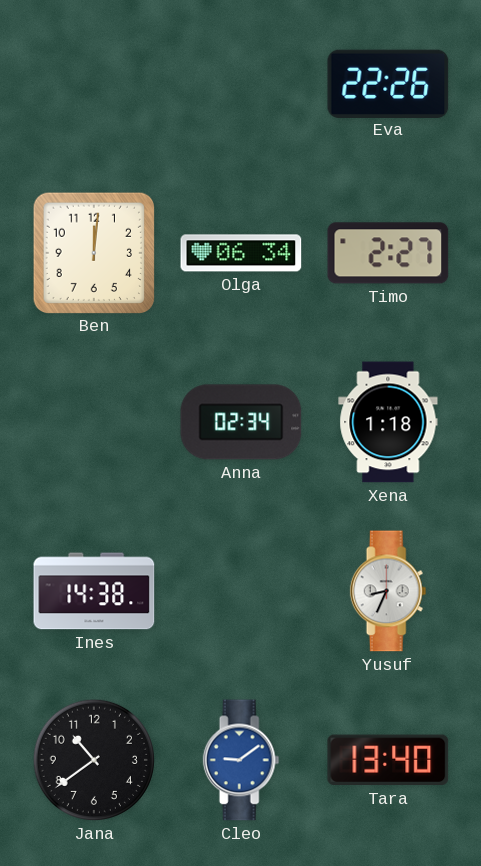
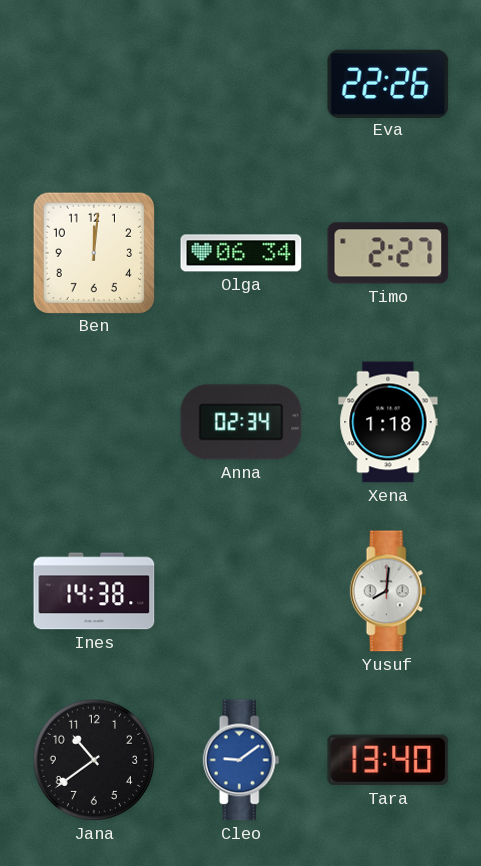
Yusuf: 8:34 -> 8:01 (388, 591)
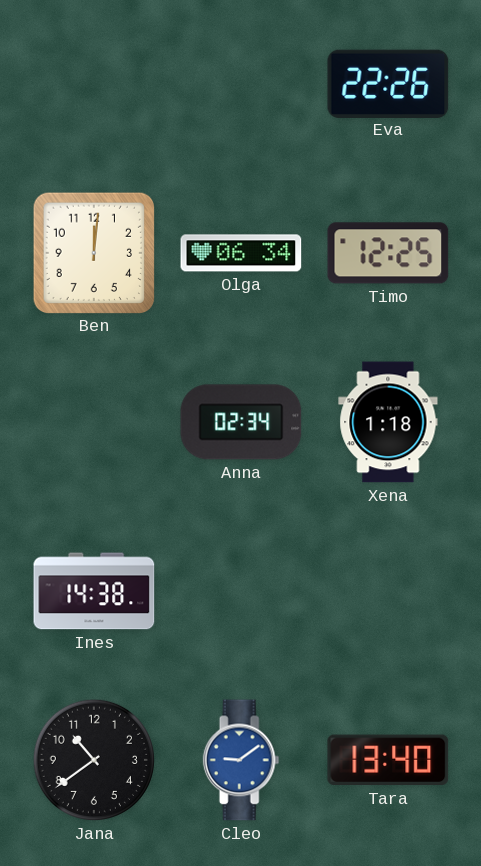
Timo: 2:27 -> 12:25 (388, 253)
Yusuf: 8:01 -> none (388, 591)
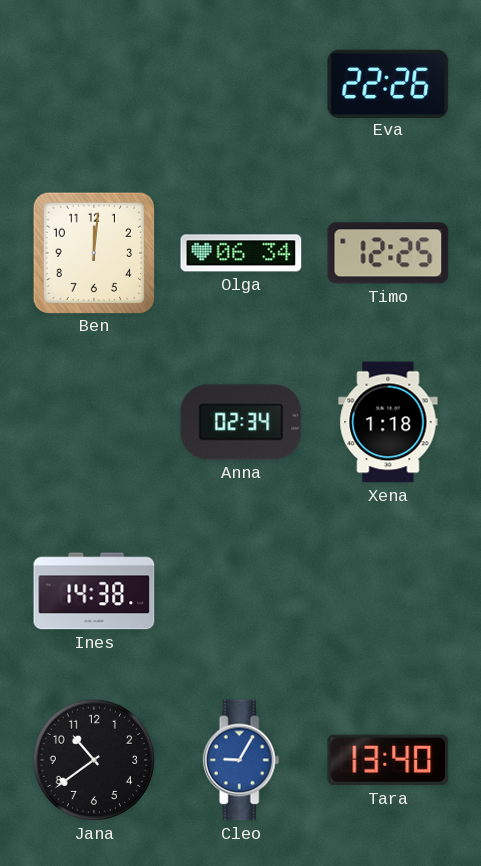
Cleo: 9:09 -> 9:05 (241, 760)
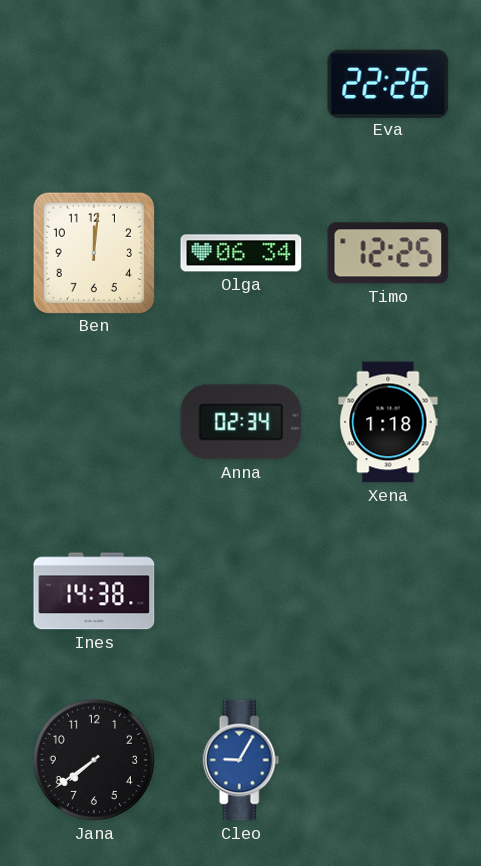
Jana: 10:39 -> 7:39 (94, 760)
Tara: 13:40 -> none (388, 760)
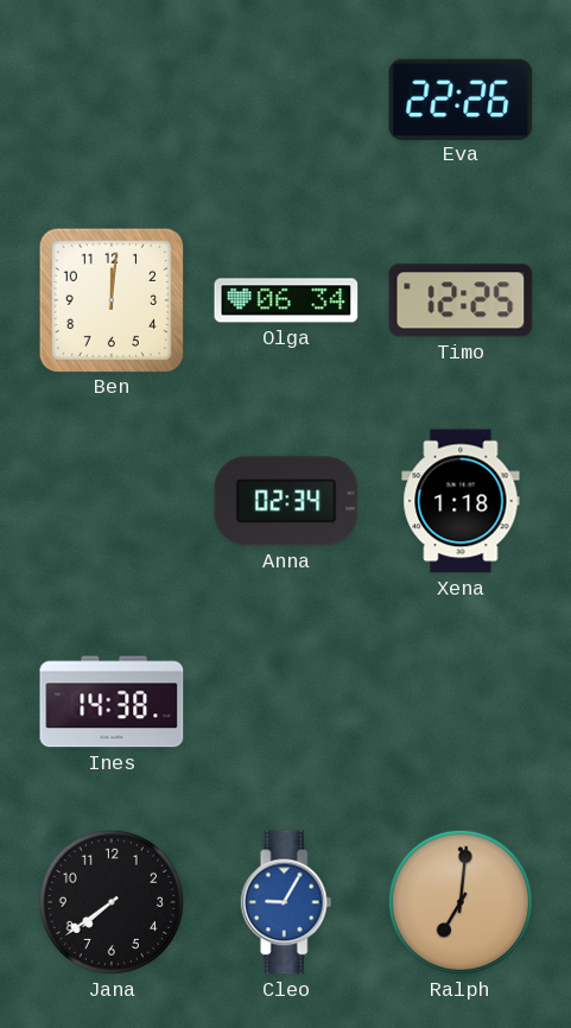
Ralph: none -> 7:01 (461, 902)
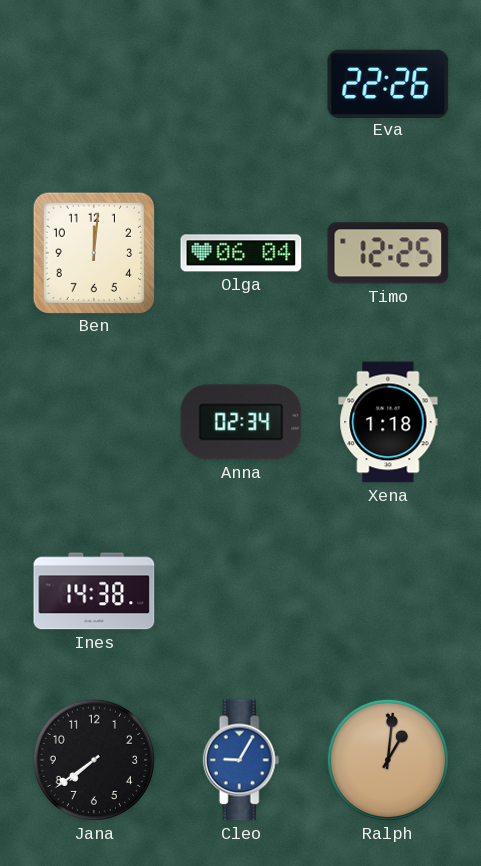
Olga: 06:34 -> 06:04 (241, 253)
Ralph: 7:01 -> 1:01 (388, 760)
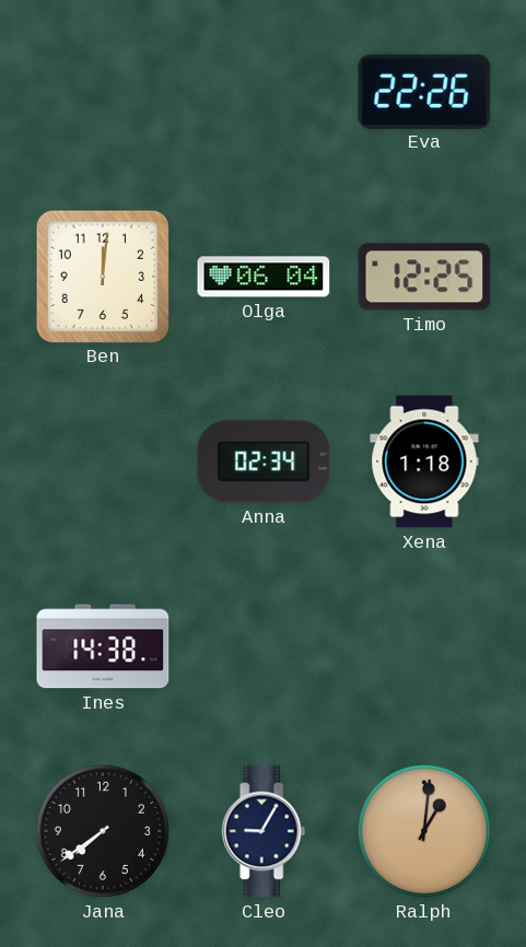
Cleo dial: blue -> navy (264, 831)
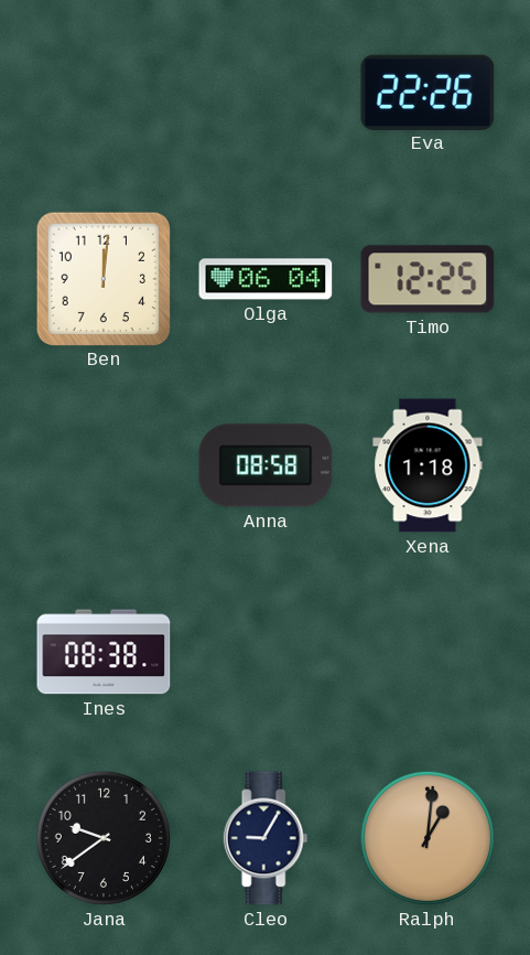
Anna: 02:34 -> 08:58 (266, 465)
Ines: 14:38 -> 08:38 (104, 652)
Jana: 7:39 -> 9:39 (104, 838)
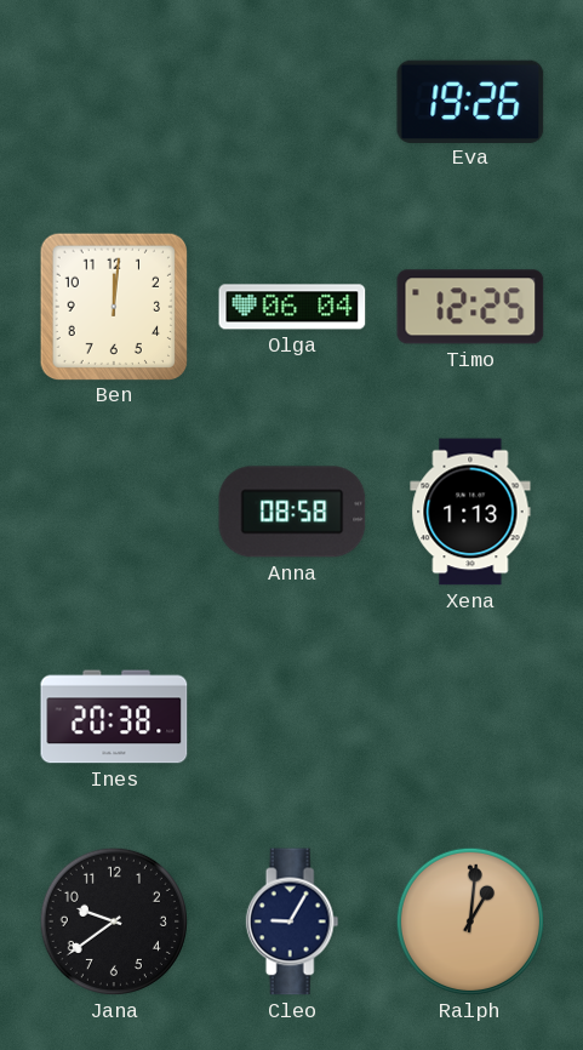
Eva: 22:26 -> 19:26 (470, 101)
Xena: 1:18 -> 1:13 (470, 512)
Ines: 08:38 -> 20:38 (114, 717)
